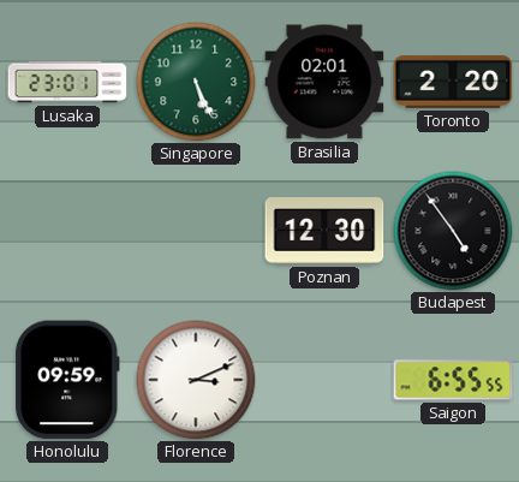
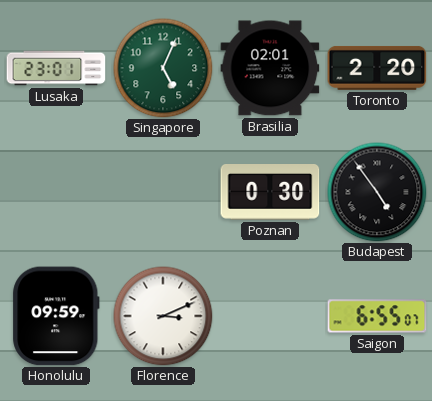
Singapore: 5:26 -> 5:04 (163, 68)
Poznan: 12:30 -> 0:30 (270, 193)
Saigon: 6:55:55 -> 6:55:07 (377, 316)
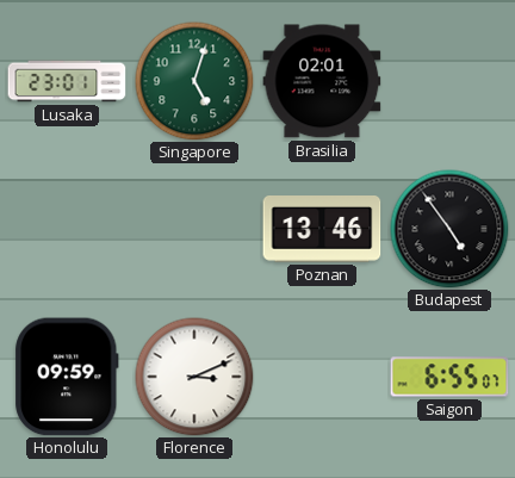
Singapore: 5:04 -> 5:03 (194, 81)
Toronto: 2:20 -> none (377, 68)
Poznan: 0:30 -> 13:46 (322, 230)
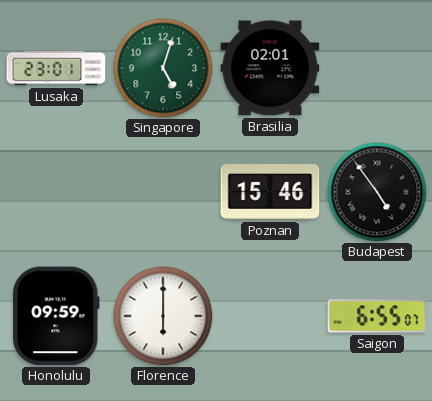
Poznan: 13:46 -> 15:46 (270, 193)
Florence: 3:11 -> 6:00 (163, 316)
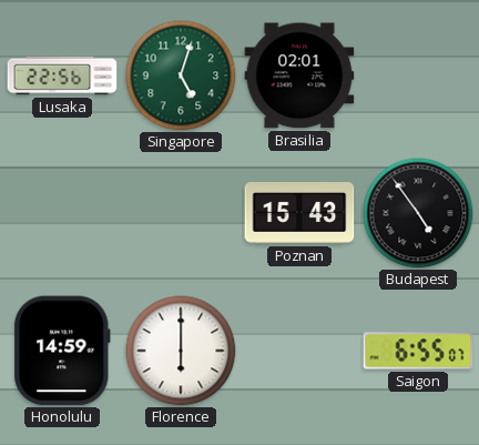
Lusaka: 23:01 -> 22:56 (62, 75)
Poznan: 15:46 -> 15:43 (299, 214)
Honolulu: 09:59 -> 14:59 (62, 351)
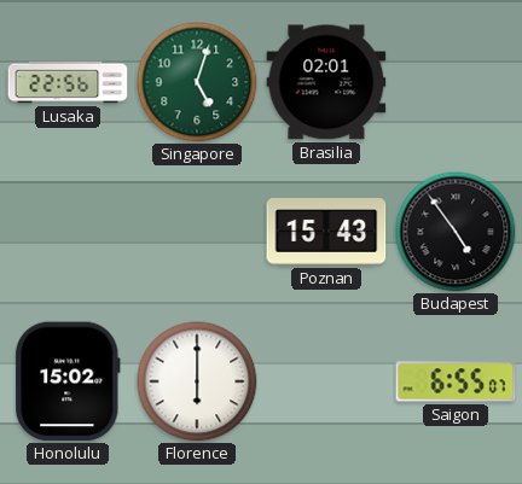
Honolulu: 14:59 -> 15:02 (68, 381)
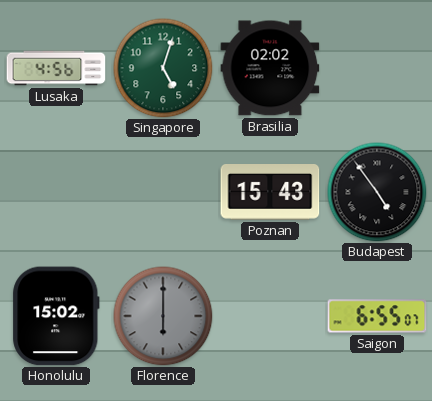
Lusaka: 22:56 -> 4:56 (56, 68)
Brasilia: 02:01 -> 02:02 (270, 68)
Florence dial: white -> grey (163, 316)
